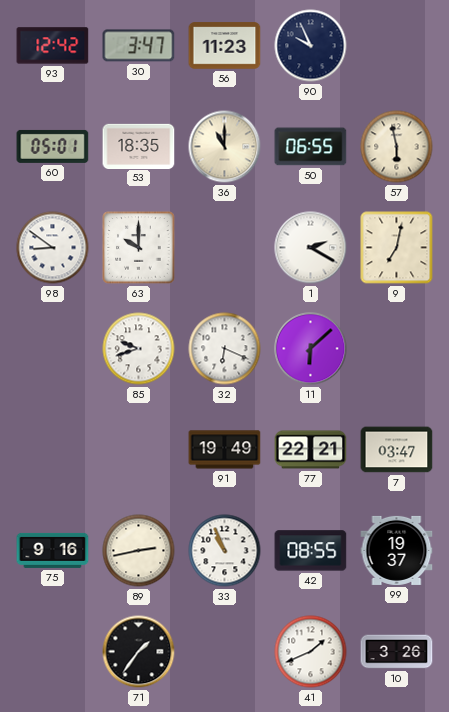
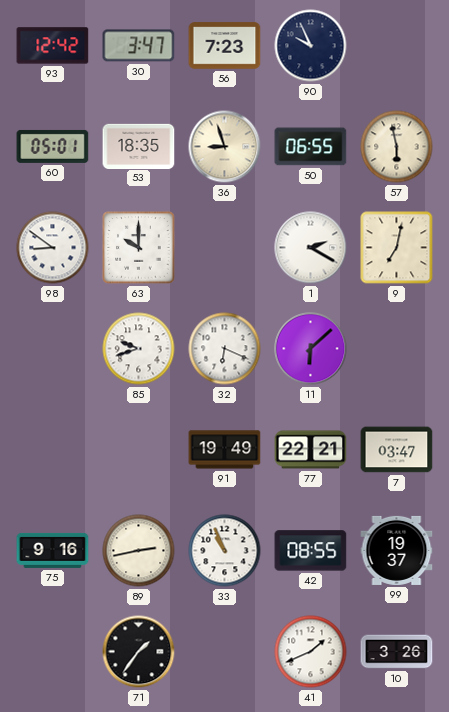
56: 11:23 -> 7:23 (225, 46)
36: 11:00 -> 8:57 (225, 147)
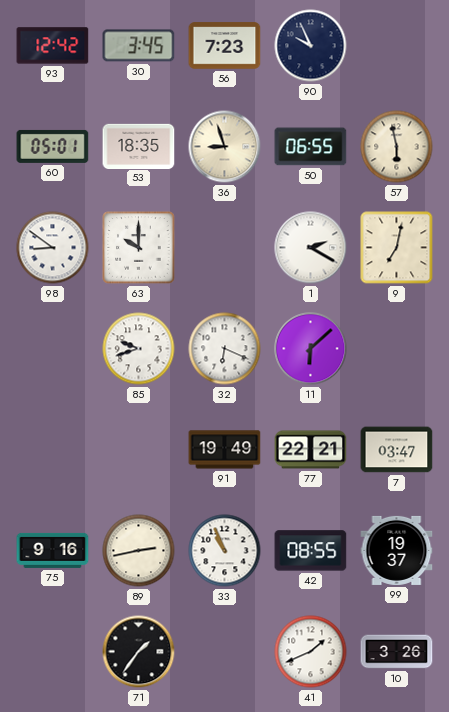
30: 3:47 -> 3:45 (139, 46)
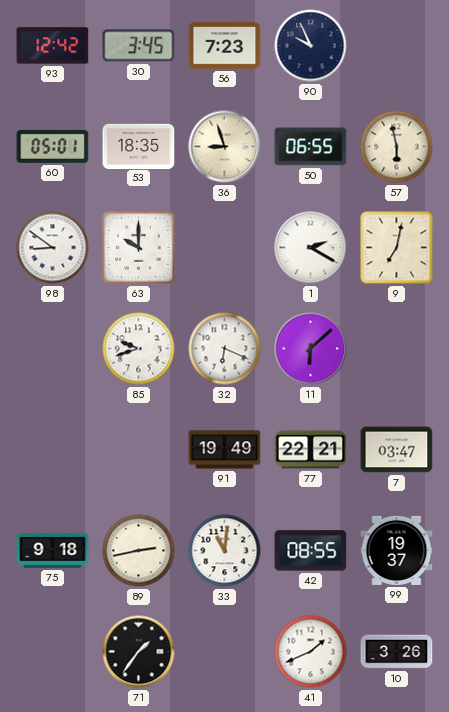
75: 9:16 -> 9:18 (53, 550)
33: 10:56 -> 11:01 (225, 551)
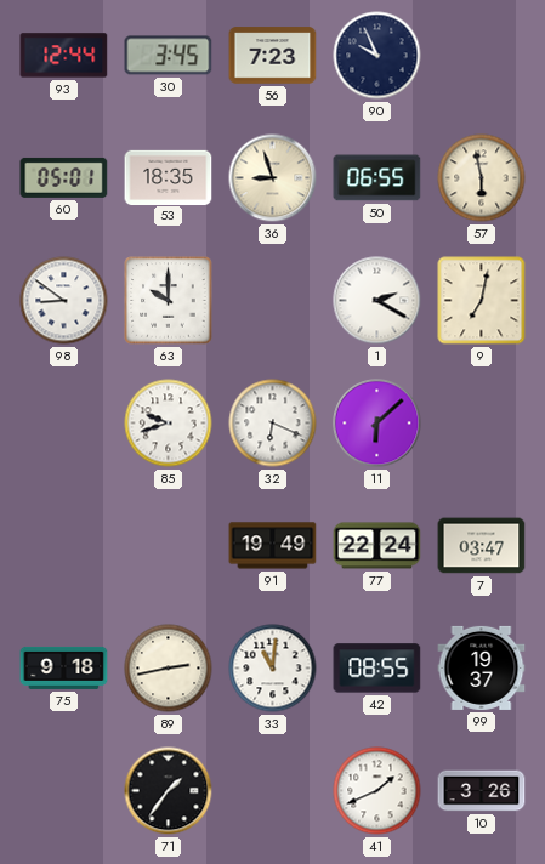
93: 12:42 -> 12:44 (64, 56)
77: 22:21 -> 22:24 (377, 546)
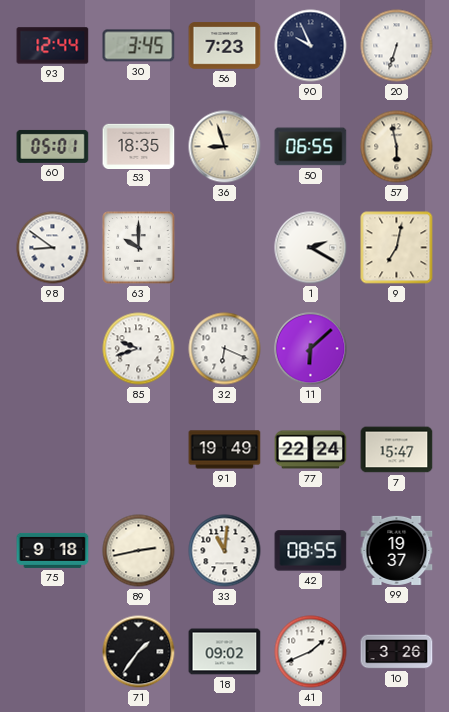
20: none -> 6:33 (397, 46)
7: 03:47 -> 15:47 (397, 450)
18: none -> 09:02 (225, 652)
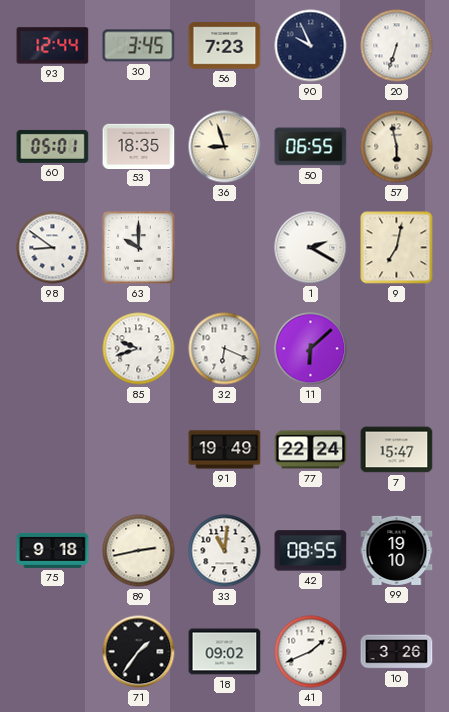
99: 19:37 -> 19:10 (397, 550)
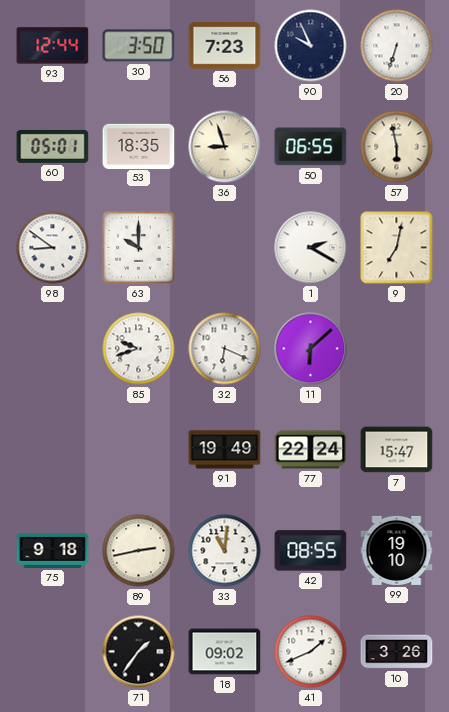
30: 3:45 -> 3:50 (139, 46)
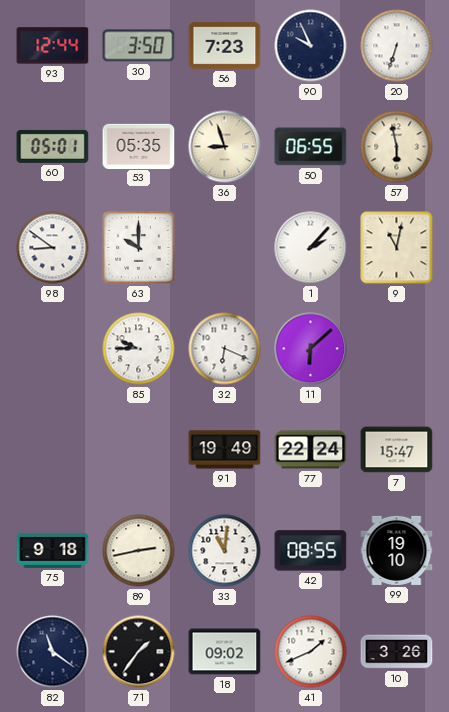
53: 18:35 -> 05:35 (139, 146)
1: 2:20 -> 2:07 (311, 248)
9: 7:02 -> 11:02 (397, 248)
85: 9:42 -> 9:45 (139, 349)
82: none -> 11:21 (53, 652)
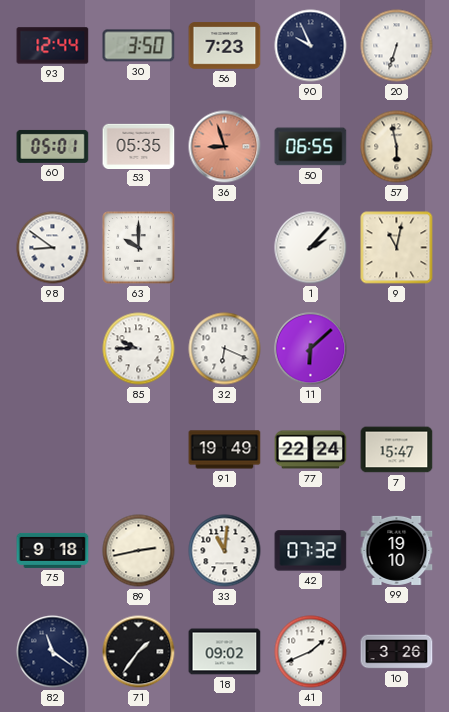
36 dial: cream -> salmon (225, 147)
42: 08:55 -> 07:32 (311, 551)
